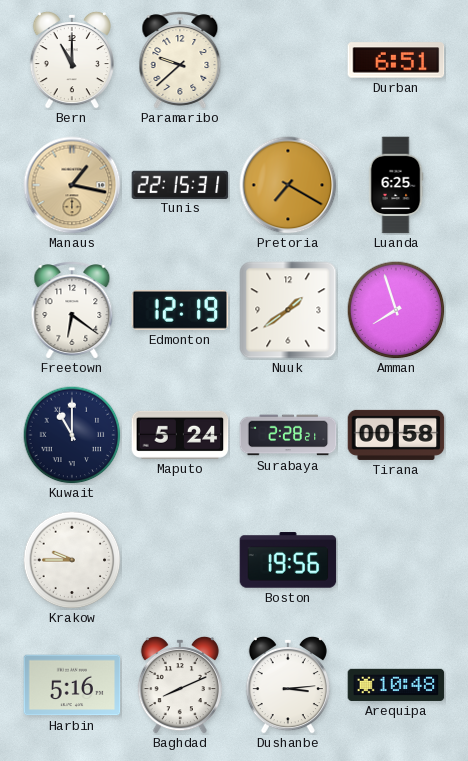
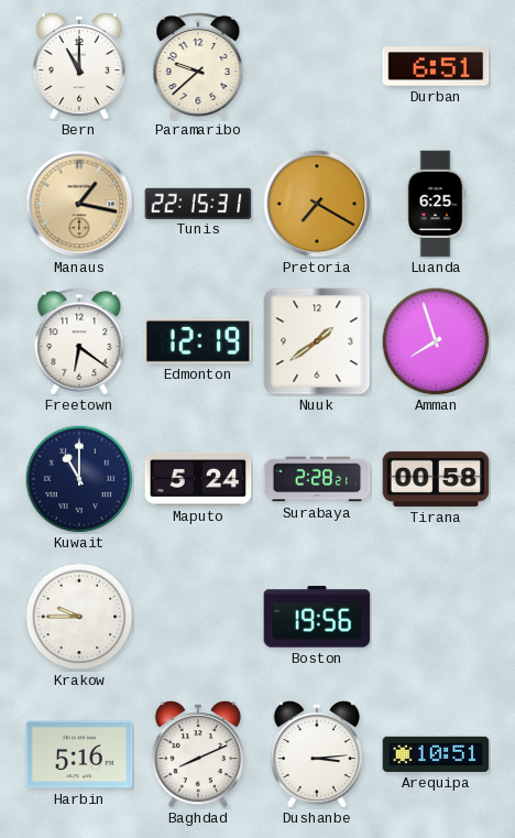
Arequipa: 10:48 -> 10:51 (436, 754)
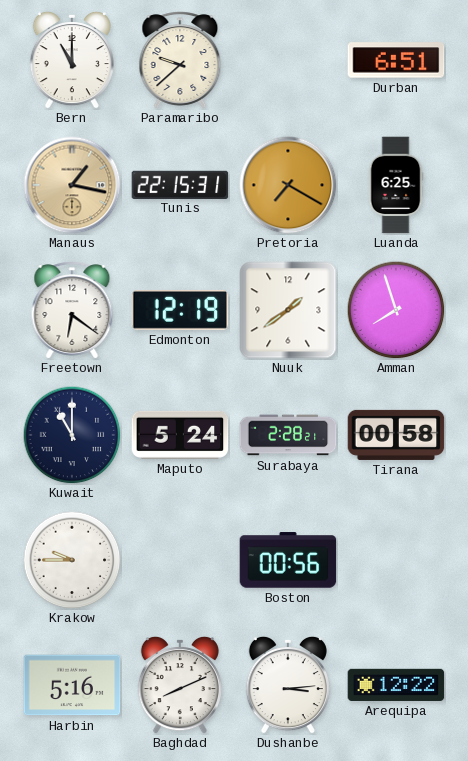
Boston: 19:56 -> 00:56 (288, 560)
Arequipa: 10:51 -> 12:22 (396, 685)
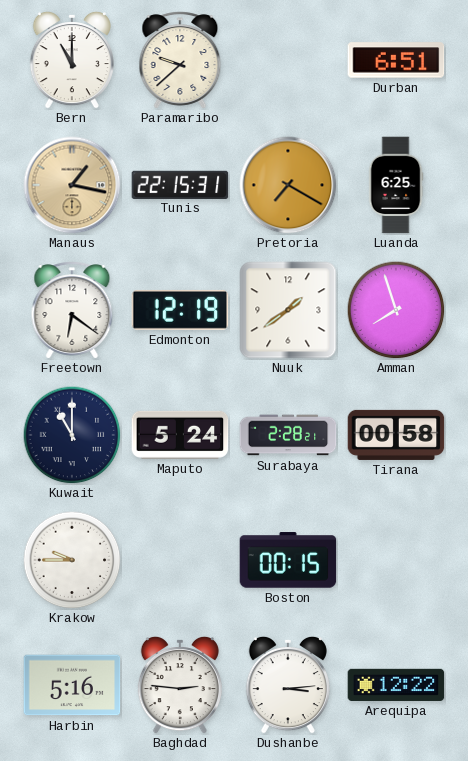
Boston: 00:56 -> 00:15 (288, 560)
Baghdad: 8:11 -> 2:46 (180, 685)
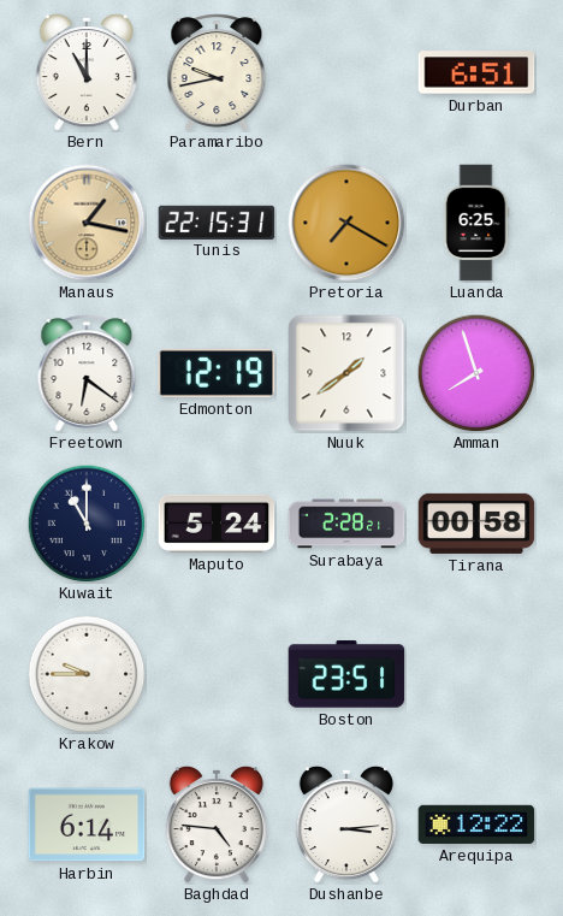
Paramaribo: 9:38 -> 9:43 (217, 72)
Boston: 00:15 -> 23:51 (346, 674)
Harbin: 5:16 -> 6:14 (87, 825)
Baghdad: 2:46 -> 4:46 (217, 825)
